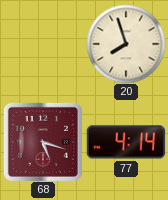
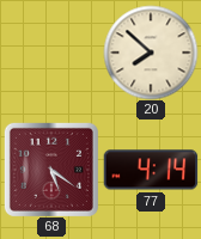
20: 7:57 -> 7:52 (151, 53)
68: 5:18 -> 5:21 (51, 170)
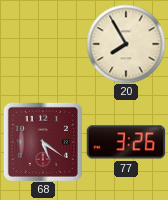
20: 7:52 -> 7:55 (126, 44)
77: 4:14 -> 3:26 (126, 142)
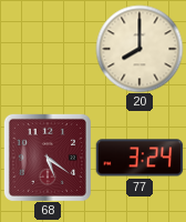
20: 7:55 -> 8:00 (139, 49)
77: 3:26 -> 3:24 (139, 158)
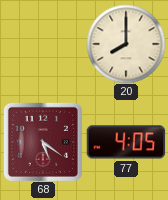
77: 3:24 -> 4:05 (126, 142)
